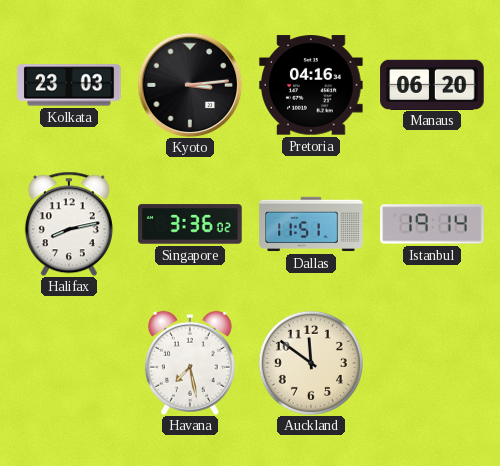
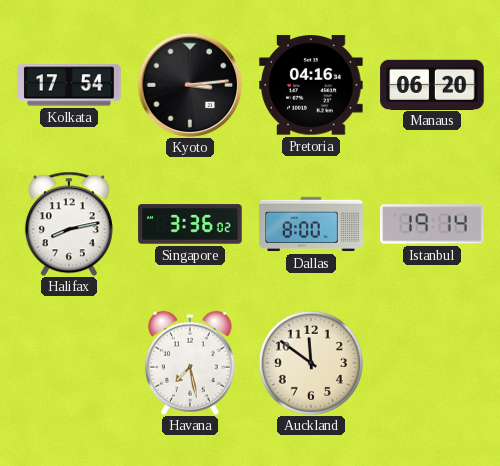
Kolkata: 23:03 -> 17:54 (69, 85)
Dallas: 11:51 -> 8:00 (311, 224)
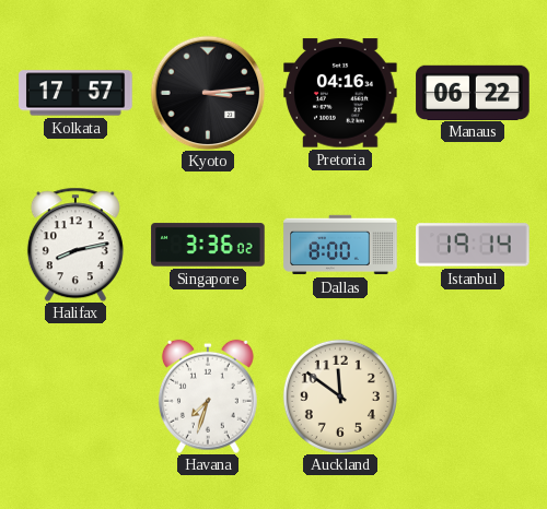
Kolkata: 17:54 -> 17:57 (75, 93)
Manaus: 06:20 -> 06:22 (473, 92)
Havana: 7:28 -> 7:33 (208, 396)
